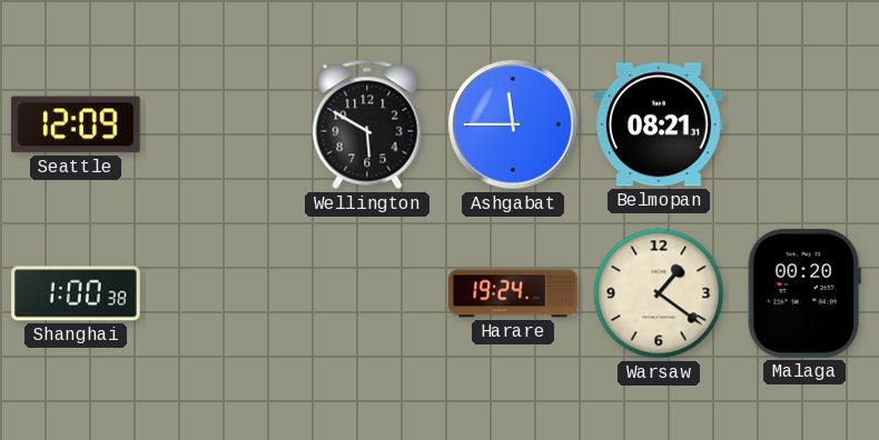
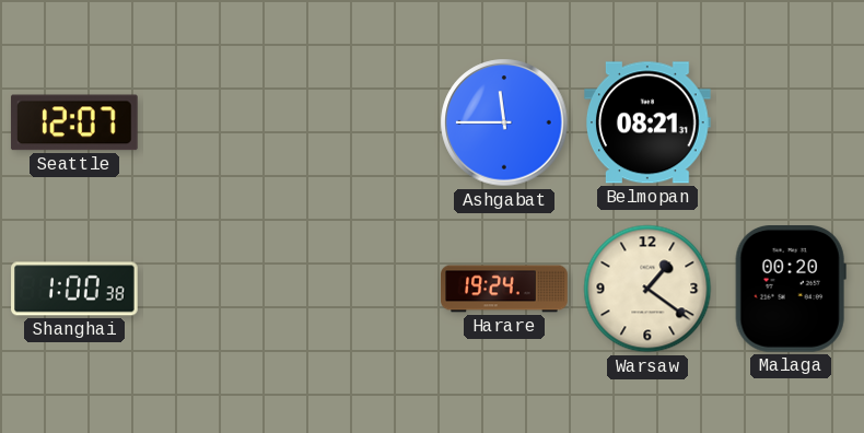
Seattle: 12:09 -> 12:07 (74, 122)
Wellington: 5:50 -> none (367, 124)
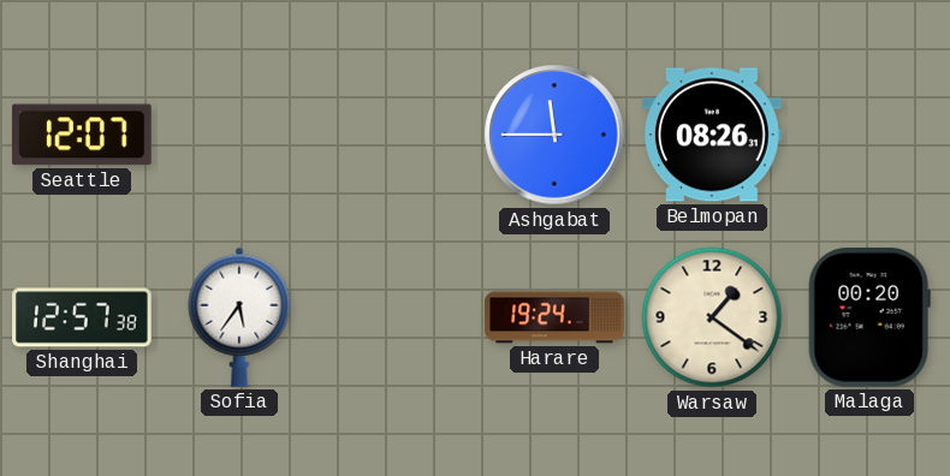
Belmopan: 08:21 -> 08:26 (713, 135)
Shanghai: 1:00 -> 12:57 (82, 317)
Sofia: none -> 5:36 (239, 317)
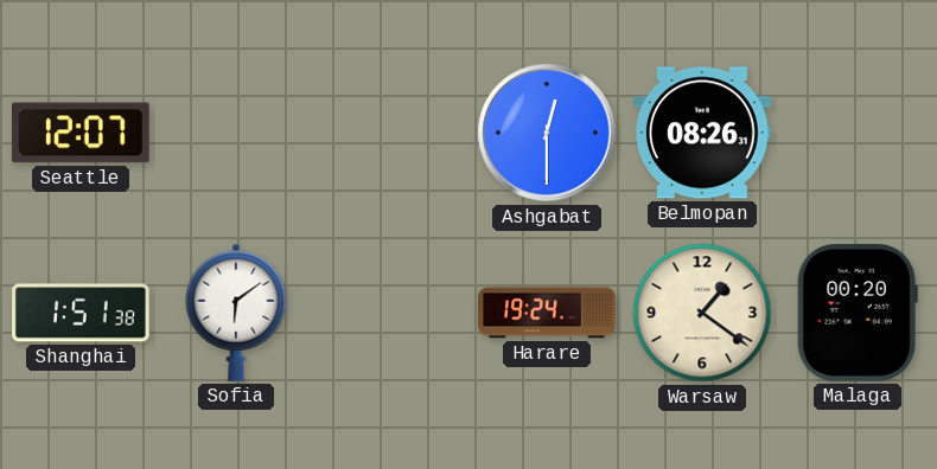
Ashgabat: 11:45 -> 12:30 (547, 133)
Shanghai: 12:57 -> 1:51 (81, 313)
Sofia: 5:36 -> 6:09 (236, 313)
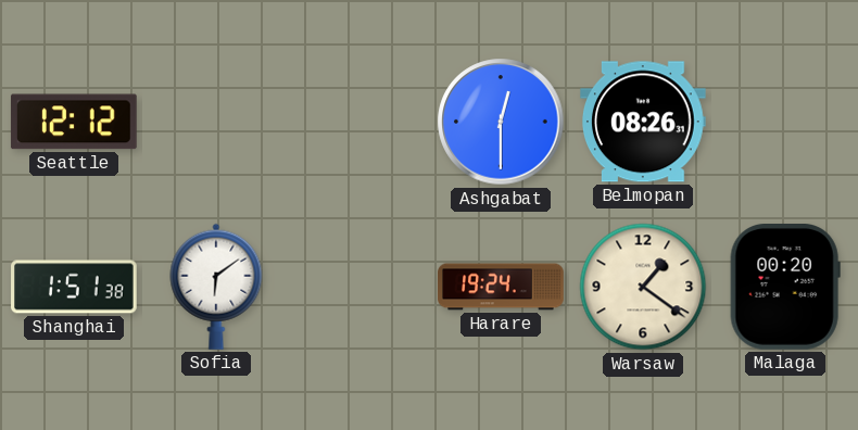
Seattle: 12:07 -> 12:12 (74, 122)
